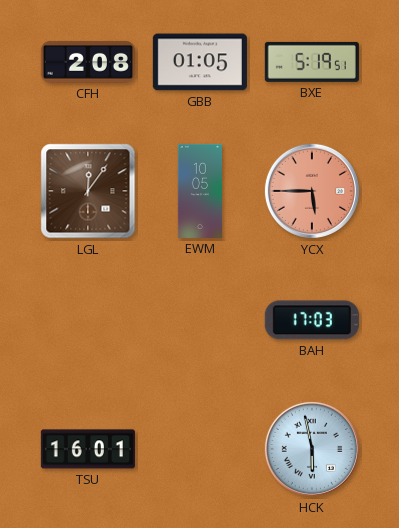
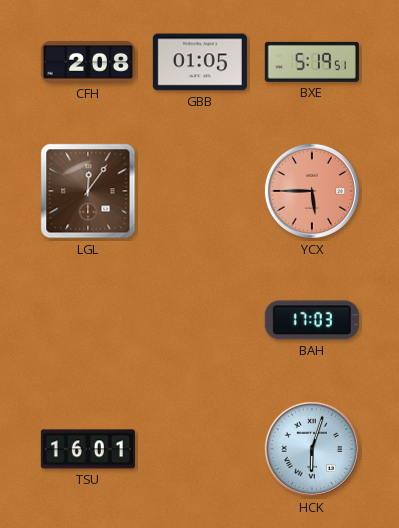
EWM: 10:05 -> none (200, 191)
HCK: 5:58 -> 6:03 (312, 449)
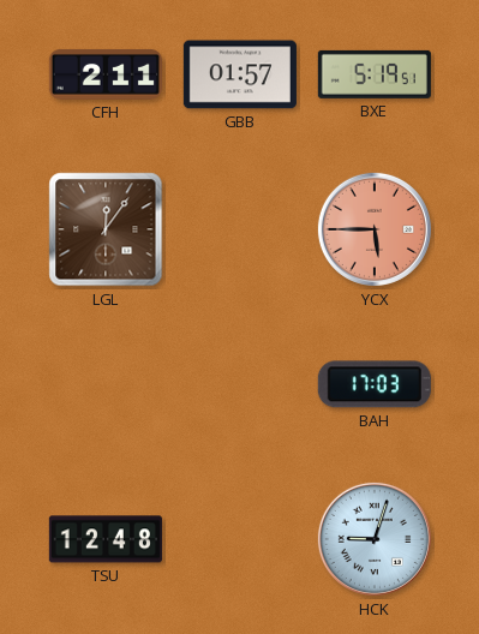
CFH: 2:08 -> 2:11 (106, 74)
GBB: 01:05 -> 01:57 (240, 74)
TSU: 16:01 -> 12:48 (106, 539)
HCK: 6:03 -> 9:03 (375, 539)
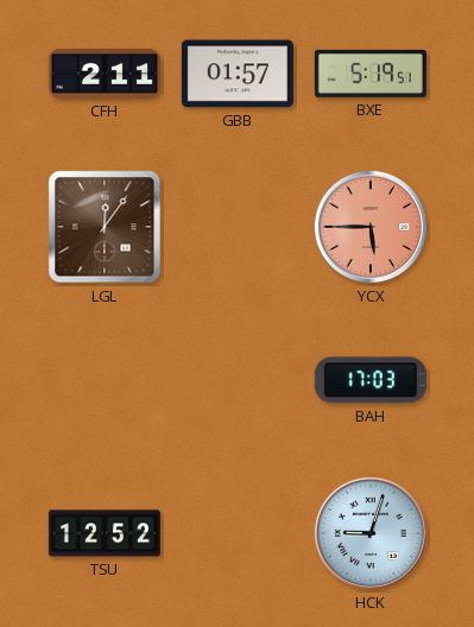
TSU: 12:48 -> 12:52 (105, 533)
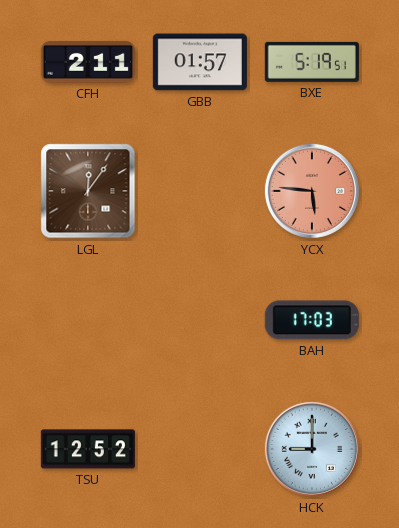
YCX: 5:45 -> 5:46 (312, 191)
HCK: 9:03 -> 9:00 (312, 449)
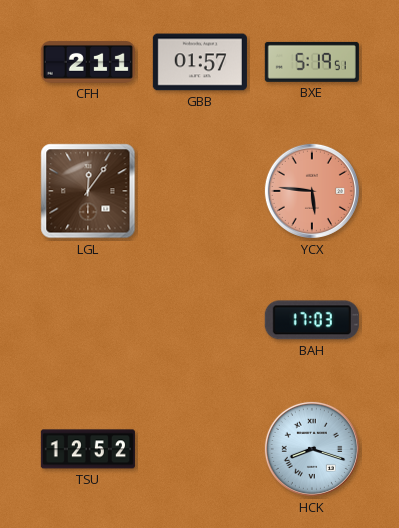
HCK: 9:00 -> 8:18 (312, 449)
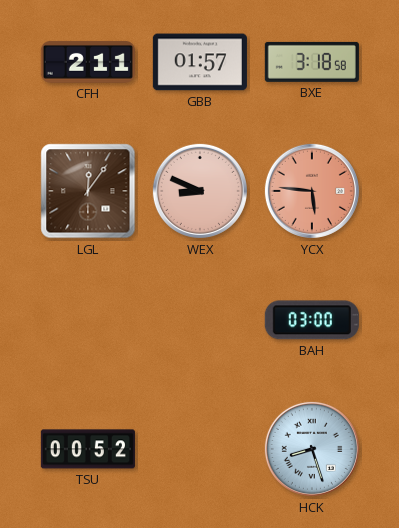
BXE: 5:19 -> 3:18 (312, 62)
WEX: none -> 8:49 (200, 191)
BAH: 17:03 -> 03:00 (312, 320)
TSU: 12:52 -> 00:52 (88, 449)
HCK: 8:18 -> 8:27 (312, 449)
